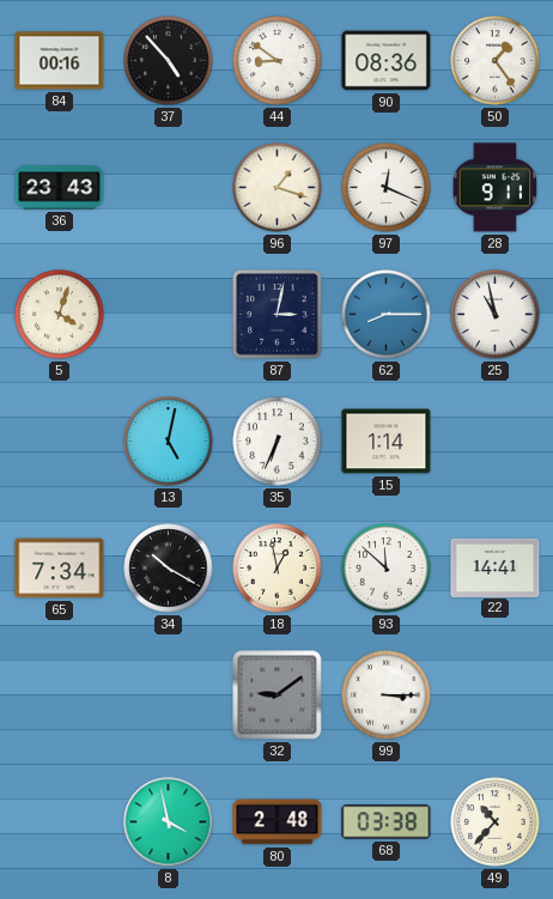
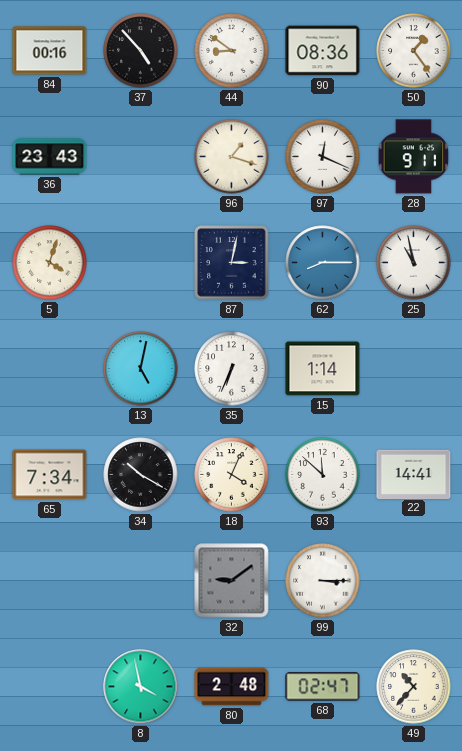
18: 12:58 -> 4:04 (232, 475)
68: 03:38 -> 02:47 (323, 687)
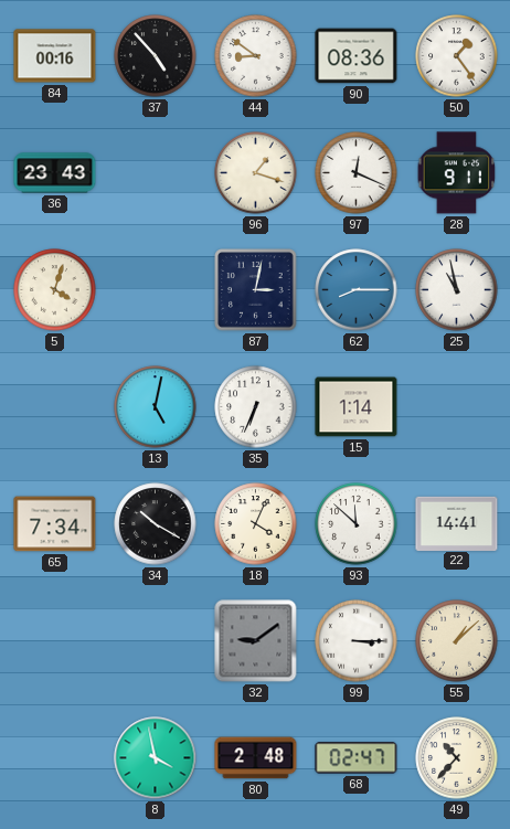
55: none -> 1:08 (457, 641)
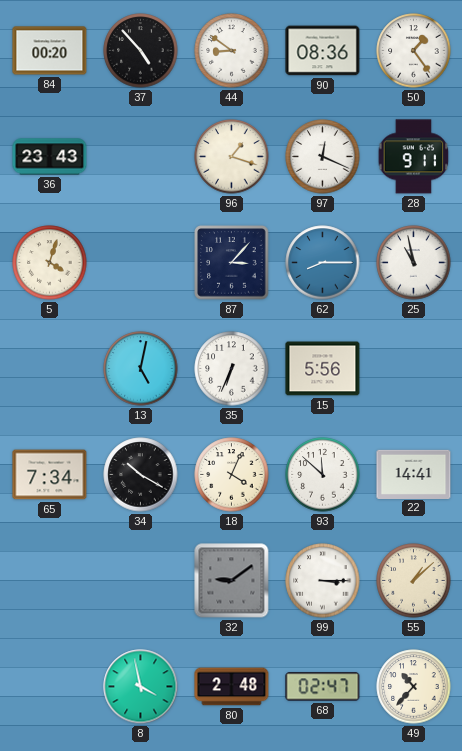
84: 00:16 -> 00:20 (50, 51)
87: 3:02 -> 3:07 (232, 263)
15: 1:14 -> 5:56 (323, 369)
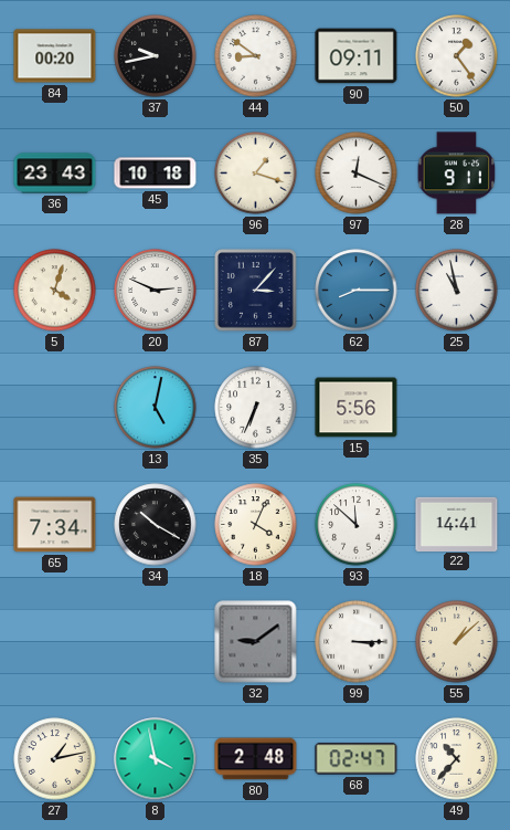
37: 4:53 -> 9:43 (156, 56)
90: 08:36 -> 09:11 (357, 56)
45: none -> 10:18 (156, 174)
20: none -> 2:49 (156, 291)
27: none -> 1:13 (55, 759)
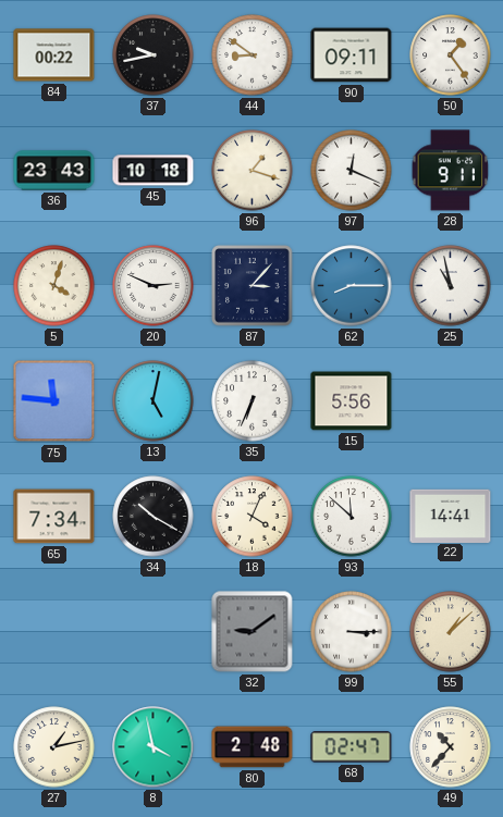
84: 00:20 -> 00:22 (54, 55)
75: none -> 11:46 (54, 401)
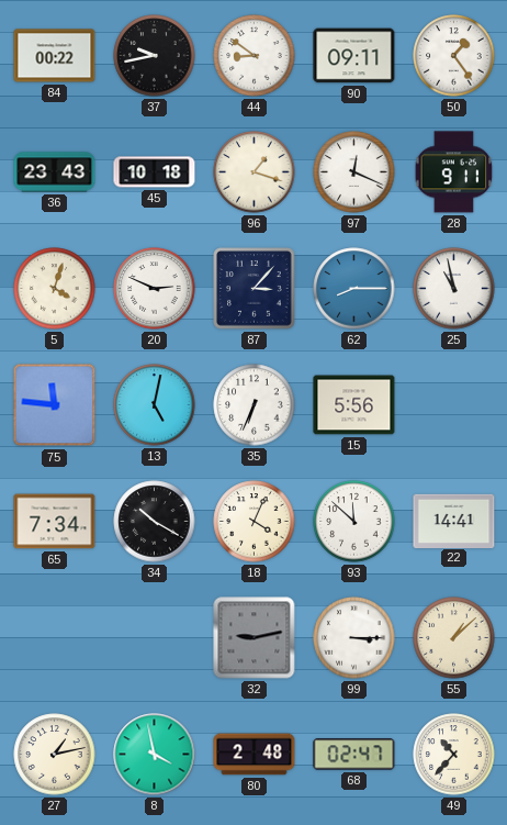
32: 9:09 -> 9:13 (255, 638)
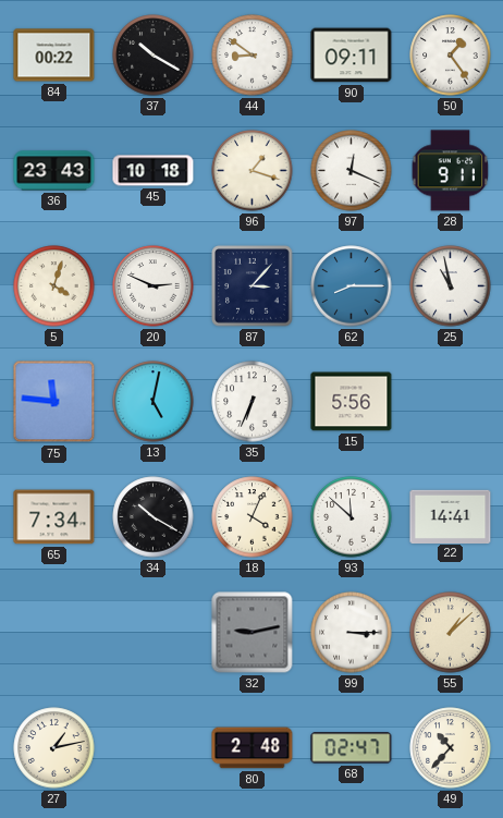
37: 9:43 -> 10:20 (154, 56)
8: 3:58 -> none (155, 755)
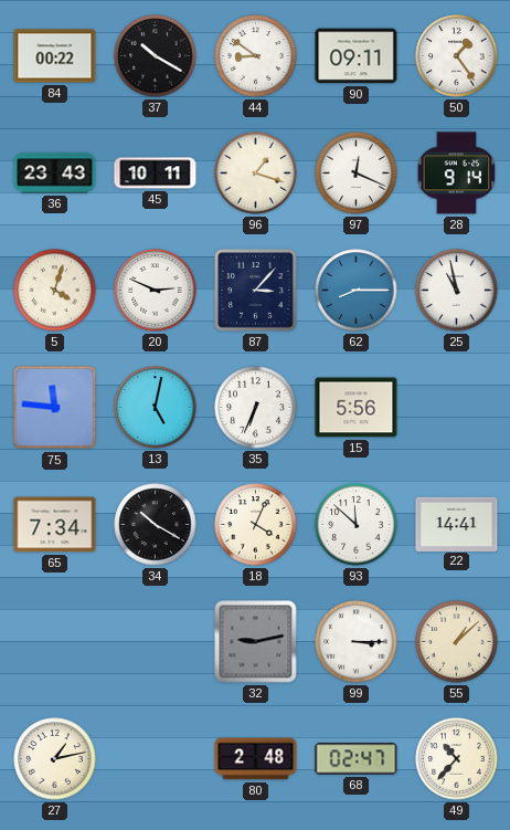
45: 10:18 -> 10:11 (156, 174)
28: 9:11 -> 9:14 (457, 174)
